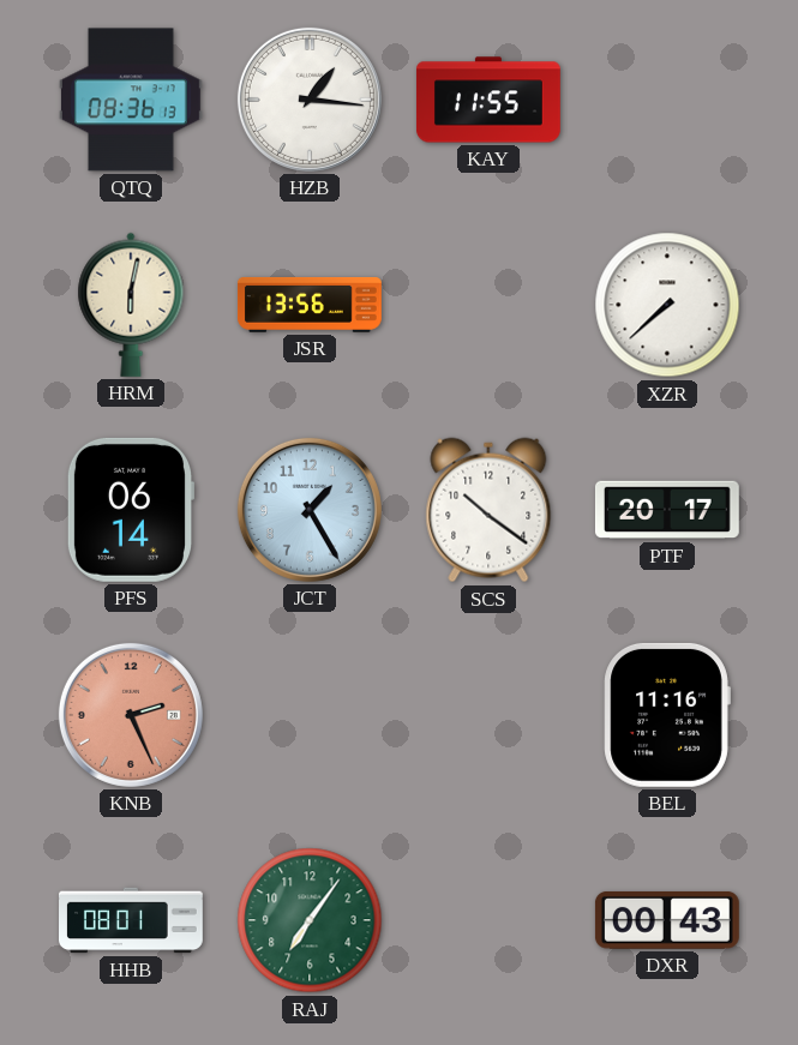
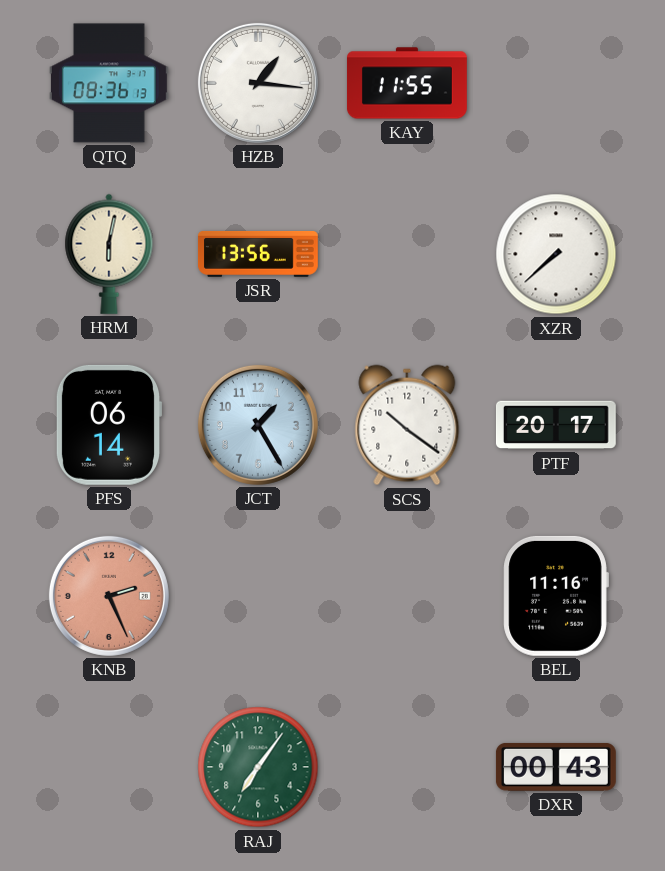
HHB: 08:01 -> none (132, 920)
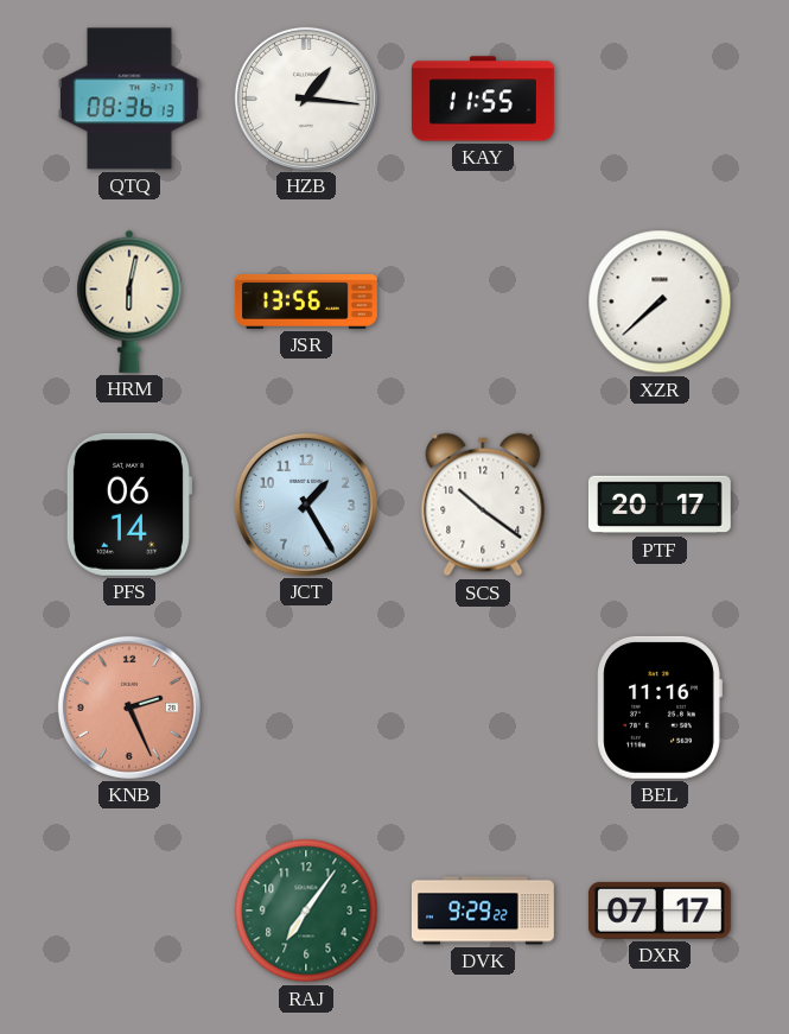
DVK: none -> 9:29 (483, 911)
DXR: 00:43 -> 07:17 (660, 911)
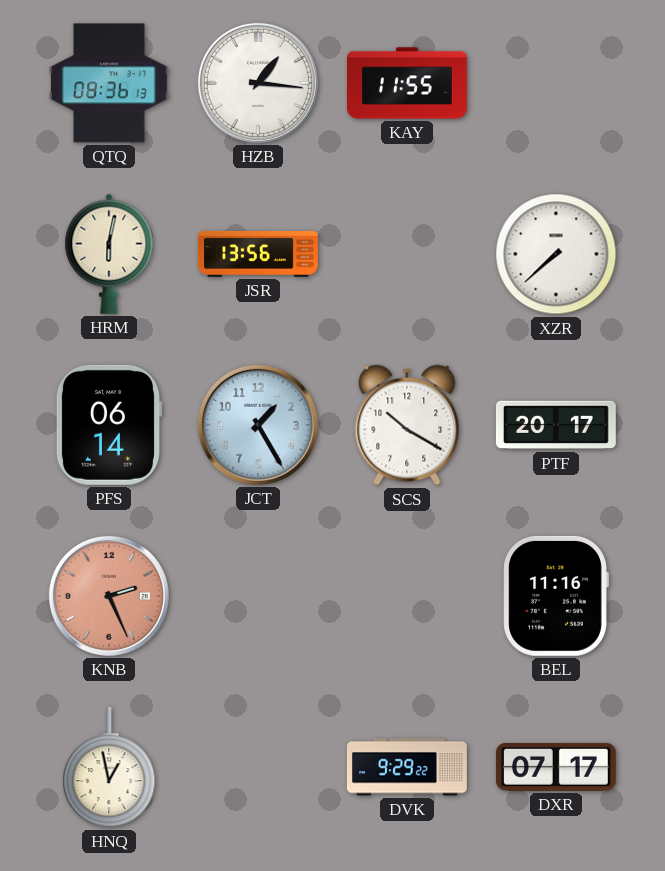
SCS: 10:21 -> 10:20 (407, 425)
HNQ: none -> 12:58 (109, 767)
RAJ: 7:06 -> none (306, 911)
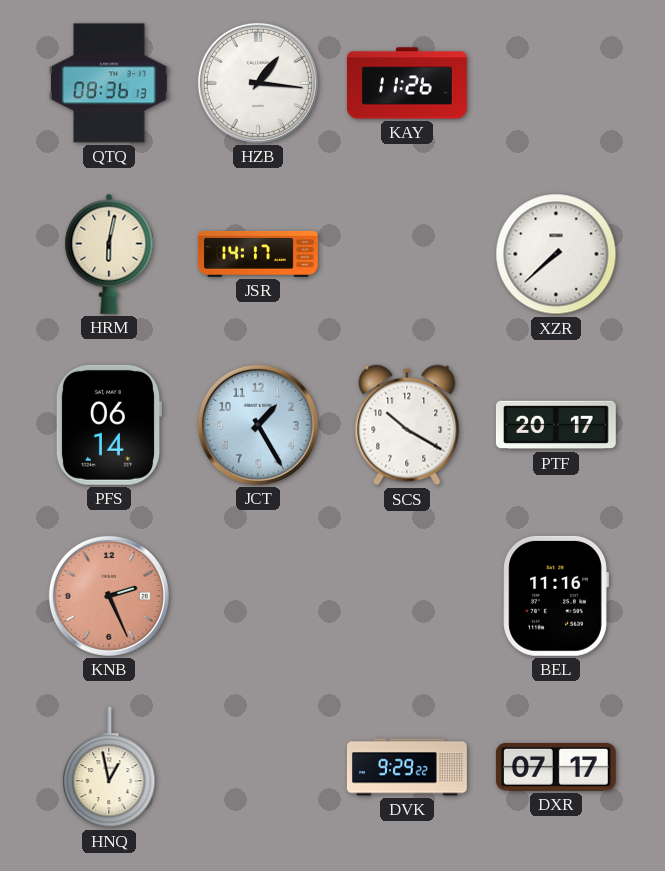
KAY: 11:55 -> 11:26 (407, 83)
JSR: 13:56 -> 14:17 (258, 254)
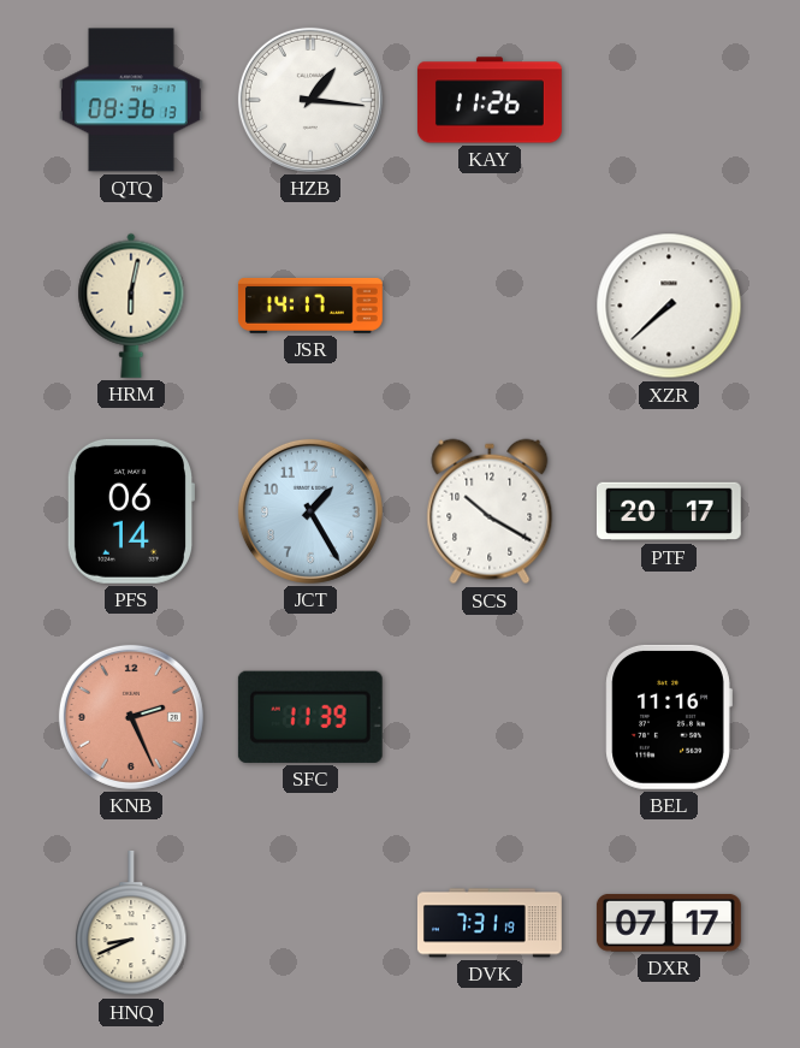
SFC: none -> 11:39 (310, 717)
HNQ: 12:58 -> 8:41 (131, 923)
DVK: 9:29 -> 7:31 (490, 923)
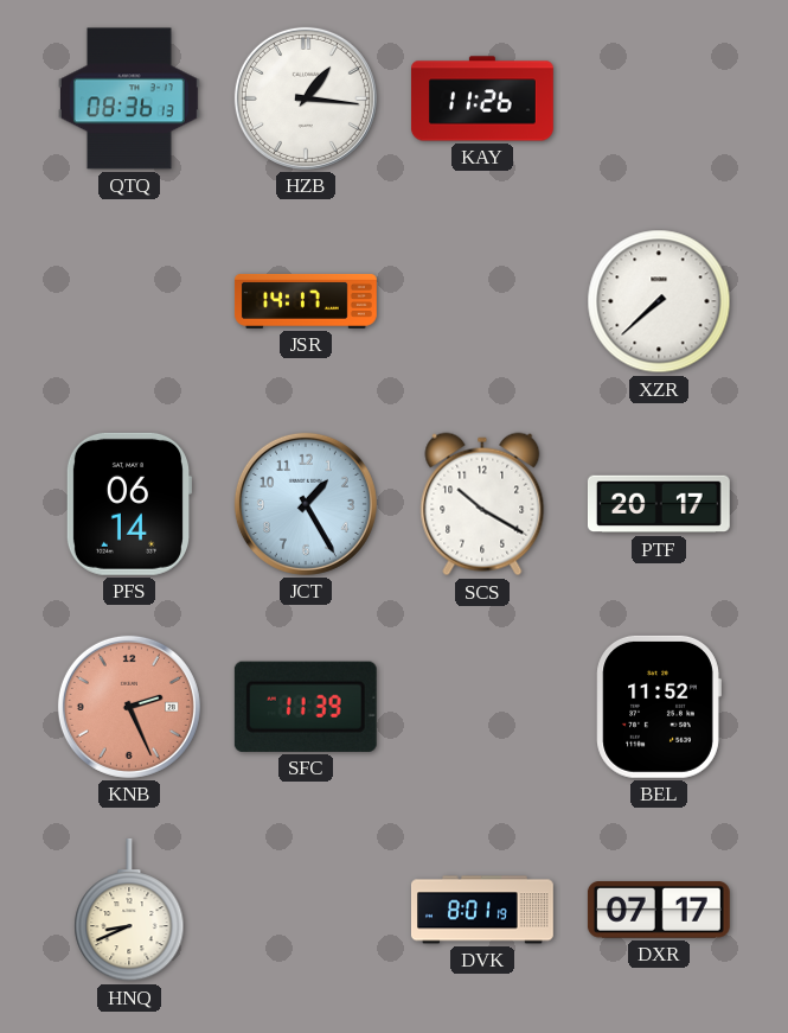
HRM: 6:02 -> none (131, 306)
BEL: 11:16 -> 11:52 (659, 707)
DVK: 7:31 -> 8:01 (482, 910)
